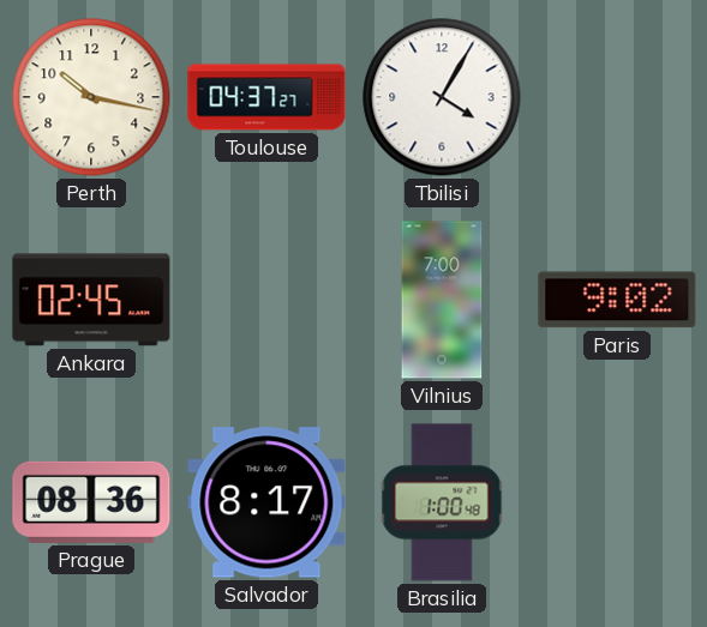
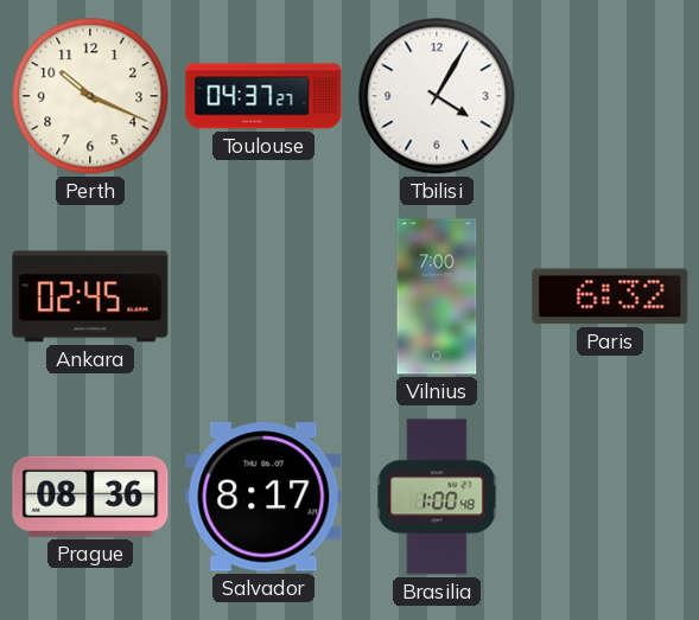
Perth: 10:17 -> 10:19 (90, 96)
Paris: 9:02 -> 6:32 (610, 296)
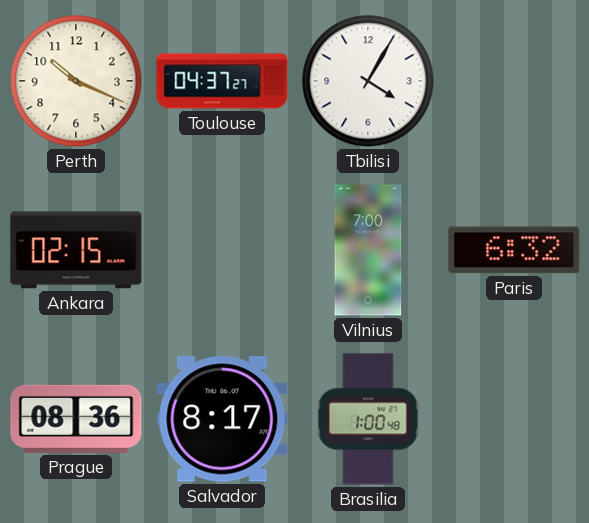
Ankara: 02:45 -> 02:15 (76, 250)
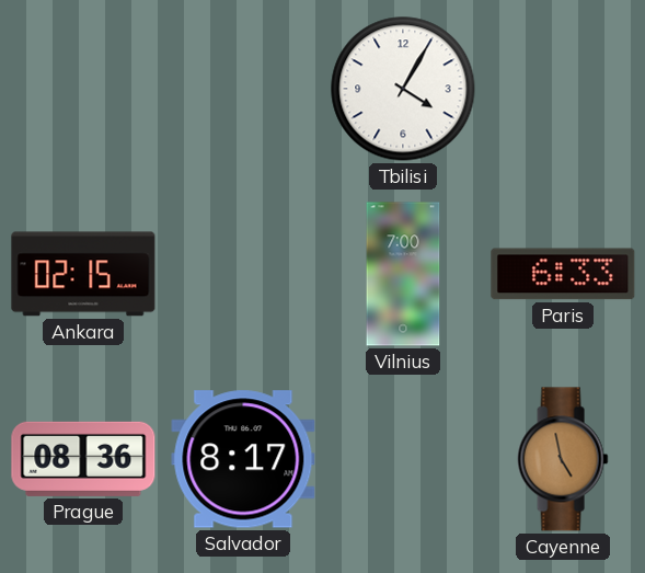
Perth: 10:19 -> none (76, 81)
Toulouse: 04:37 -> none (222, 81)
Paris: 6:32 -> 6:33 (563, 274)
Brasilia: 1:00 -> none (368, 419)
Cayenne: none -> 4:58 (563, 459)
